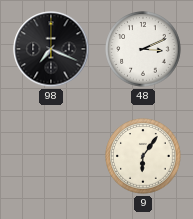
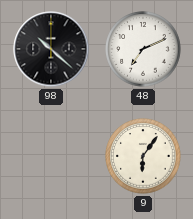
98: 7:19 -> 10:22 (51, 49)
48: 3:11 -> 7:11 (143, 49)
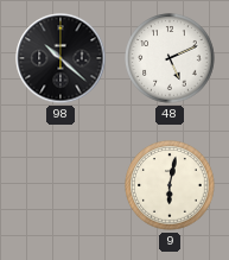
48: 7:11 -> 5:11 (170, 58)
9: 6:06 -> 6:02 (170, 185)
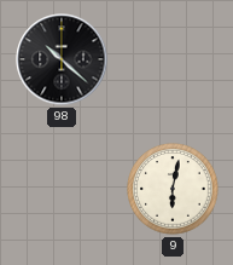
48: 5:11 -> none (170, 58)
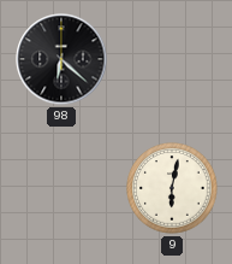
98: 10:22 -> 6:22 (61, 59)
